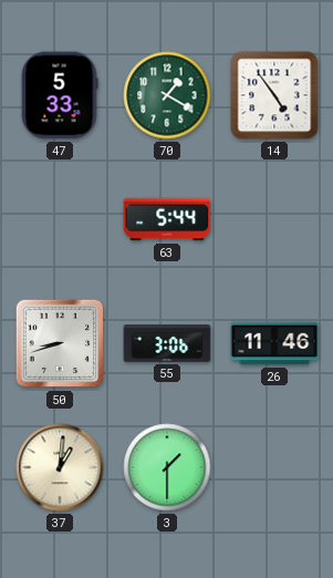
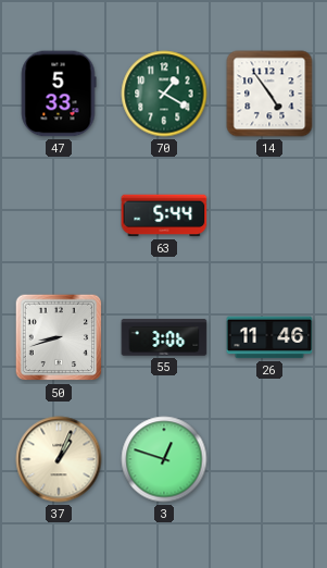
37: 1:01 -> 1:04 (59, 459)
3: 1:30 -> 12:48 (164, 459)
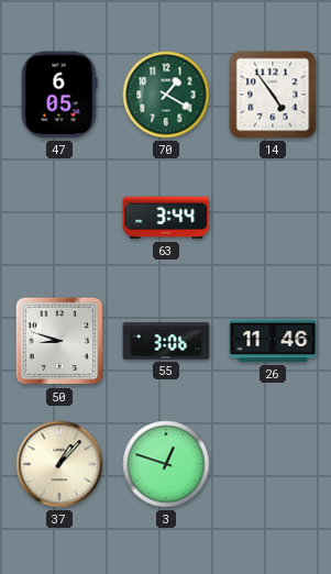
47: 5:33 -> 6:05 (59, 95)
63: 5:44 -> 3:44 (166, 218)
50: 8:42 -> 8:48 (59, 341)
37: 1:04 -> 1:07 (59, 464)
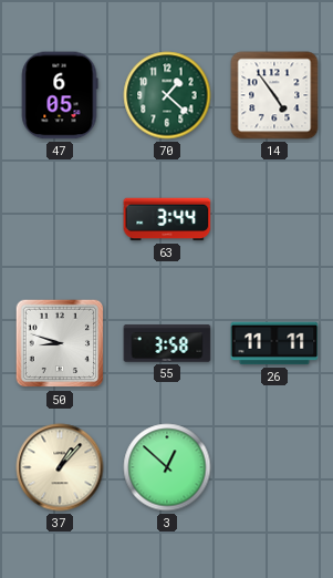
70: 1:20 -> 1:22 (167, 95)
55: 3:06 -> 3:58 (167, 343)
26: 11:46 -> 11:11 (274, 343)
3: 12:48 -> 12:52 (167, 467)
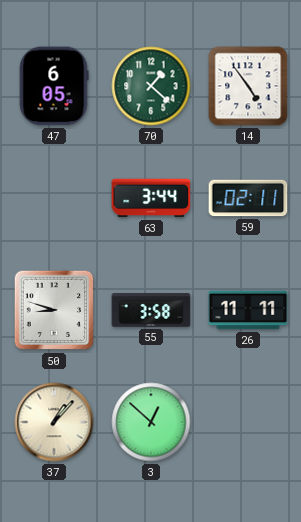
59: none -> 02:11 (248, 198)
